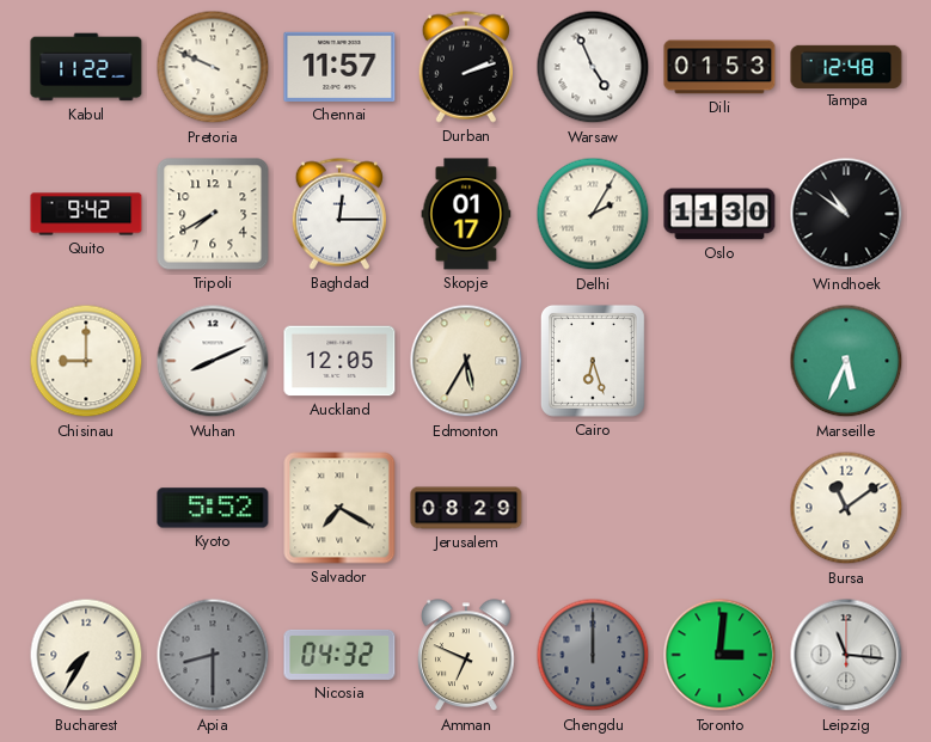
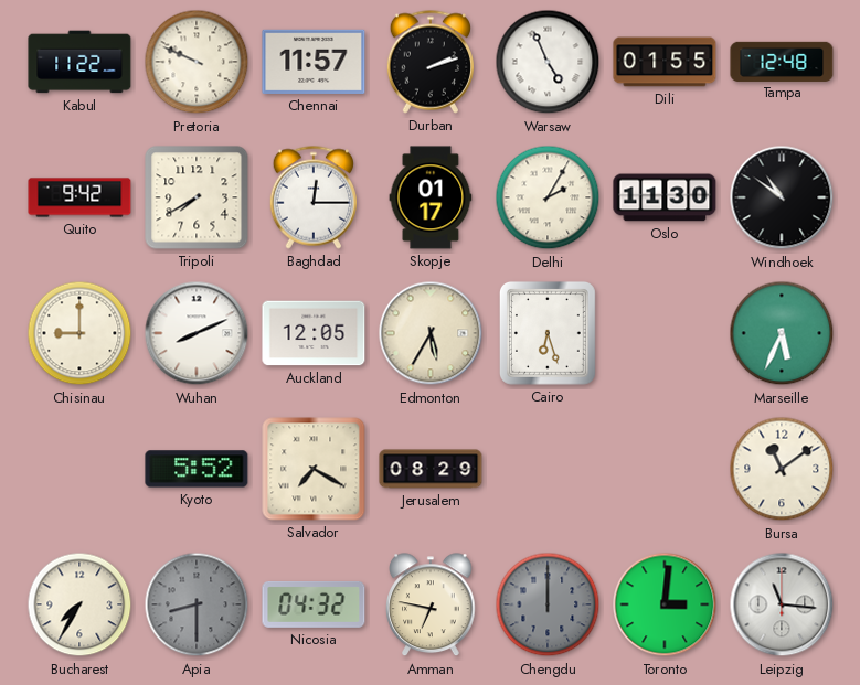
Dili: 01:53 -> 01:55 (665, 62)
Amman: 6:49 -> 6:47 (432, 606)
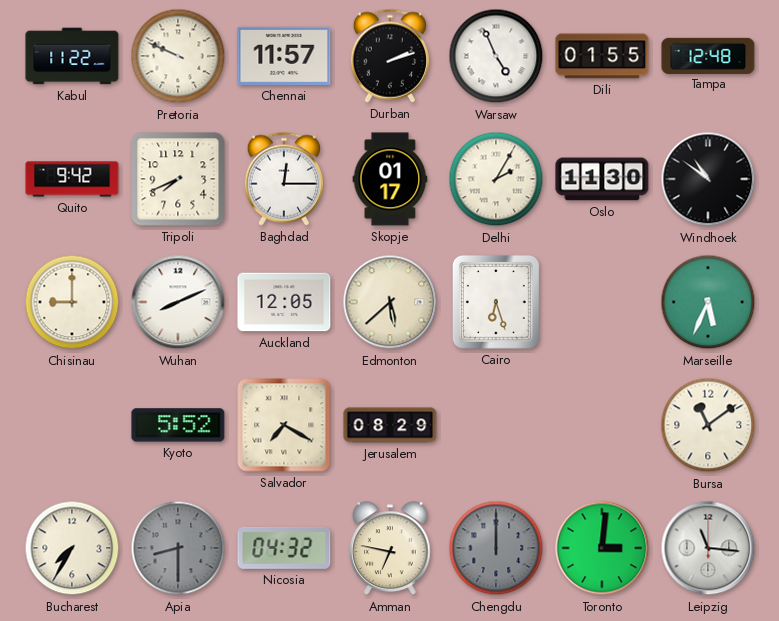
Tripoli: 7:40 -> 7:41 (178, 179)
Edmonton: 5:35 -> 5:38 (390, 302)
